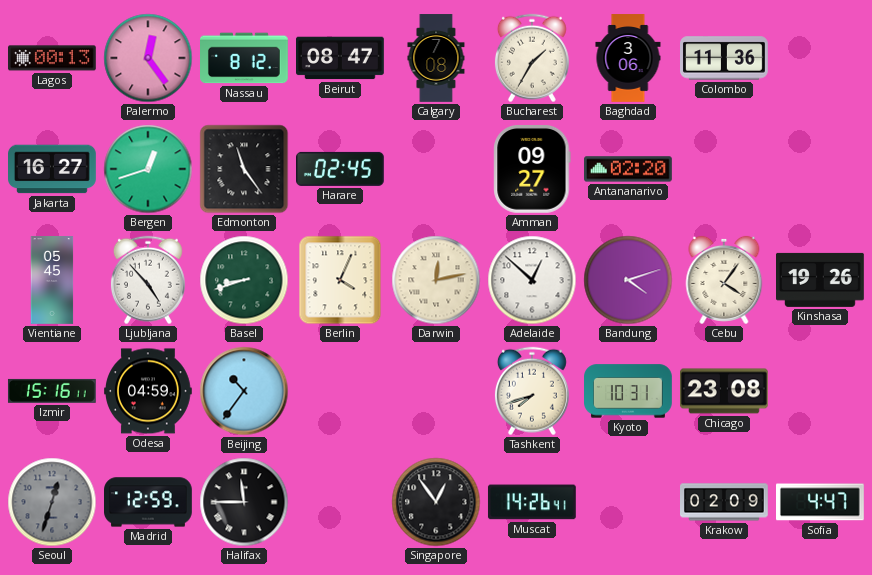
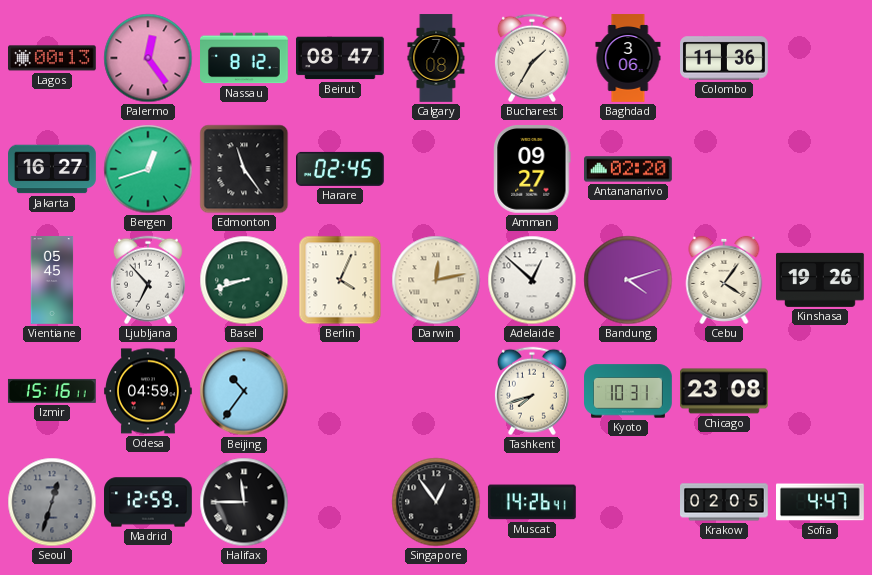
Ljubljana: 4:53 -> 6:53 (148, 280)
Krakow: 02:09 -> 02:05 (725, 502)
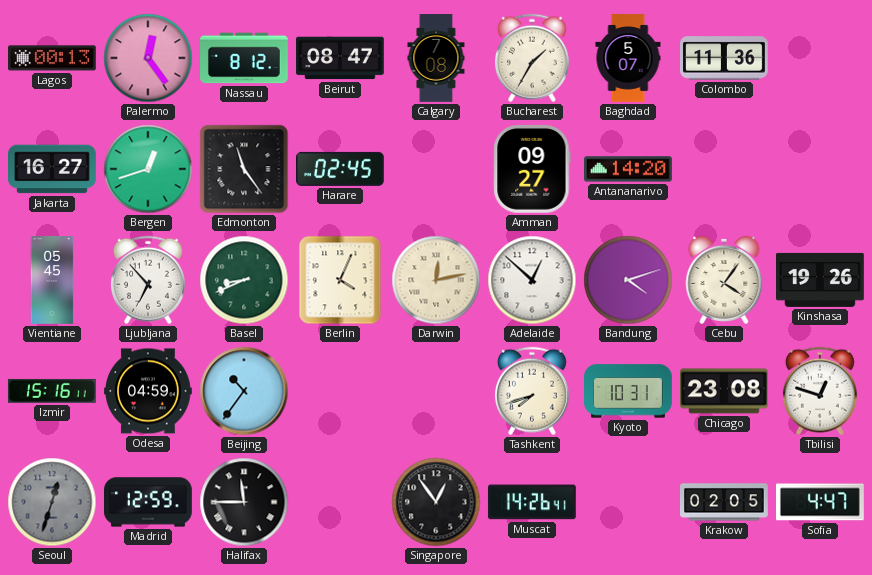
Baghdad: 3:06 -> 5:07 (628, 58)
Antananarivo: 02:20 -> 14:20 (629, 169)
Basel: 8:42 -> 8:41 (244, 280)
Tbilisi: none -> 12:48 (820, 391)
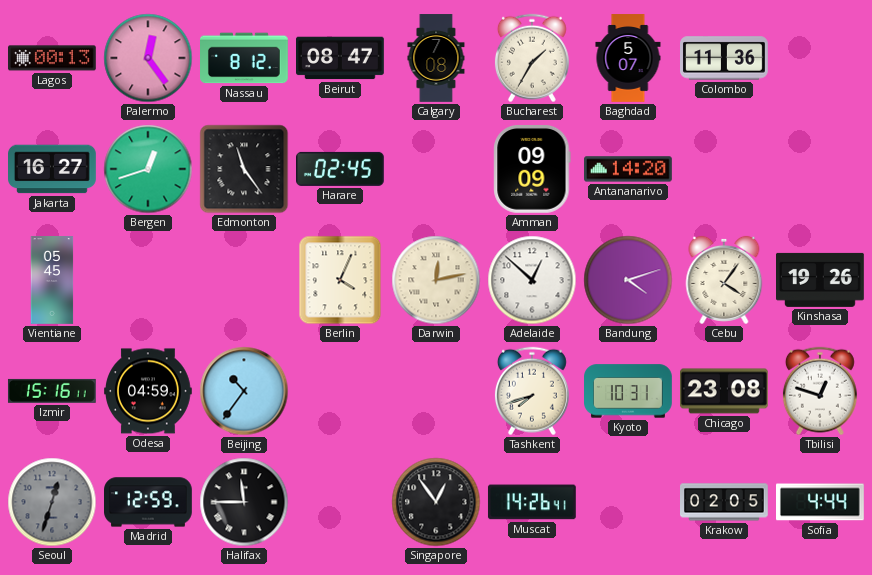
Amman: 09:27 -> 09:09 (532, 170)
Ljubljana: 6:53 -> none (148, 280)
Basel: 8:41 -> none (244, 280)
Sofia: 4:47 -> 4:44 (821, 502)
